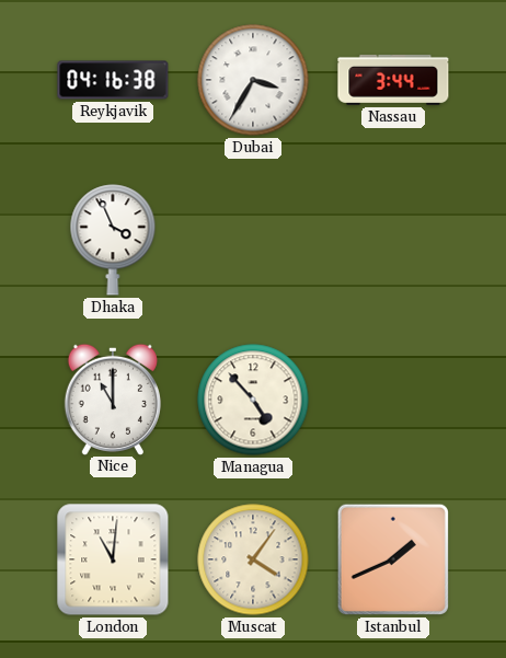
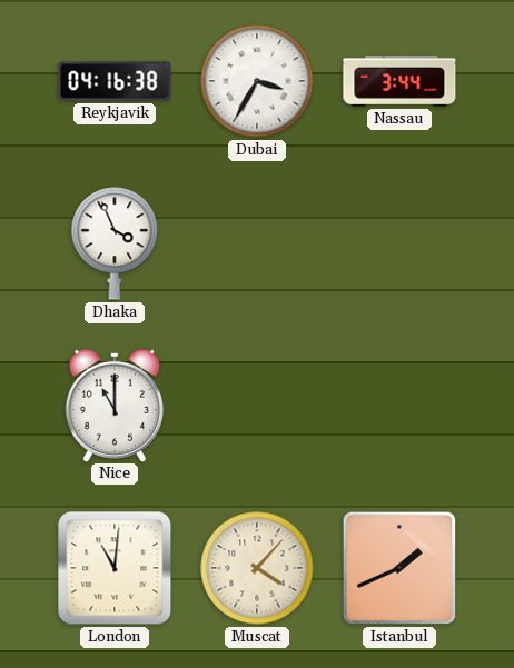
Managua: 4:53 -> none (253, 400)
Muscat: 4:06 -> 4:07 (257, 568)
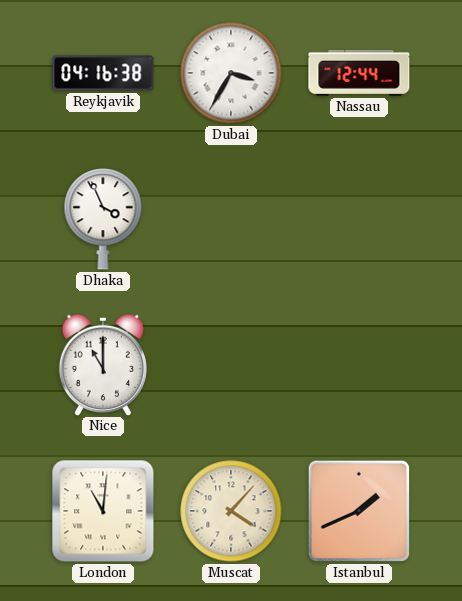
Nassau: 3:44 -> 12:44 (359, 73)
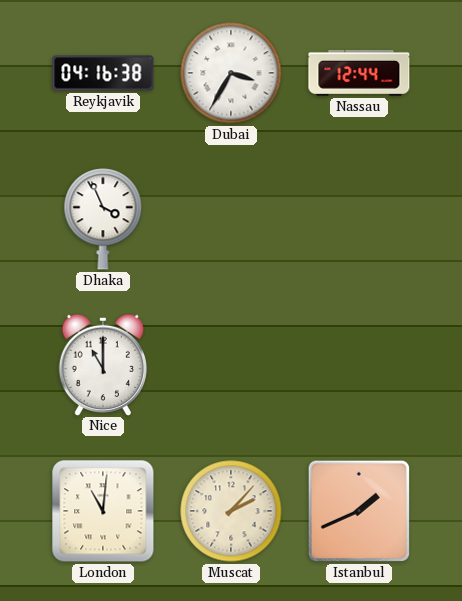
Muscat: 4:07 -> 2:07 (231, 511)
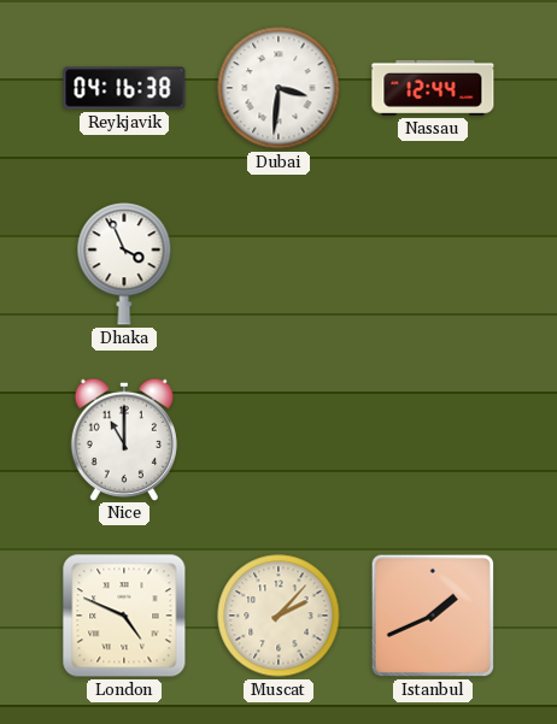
Dubai: 3:35 -> 3:31 (278, 88)
London: 11:01 -> 4:49 (124, 616)
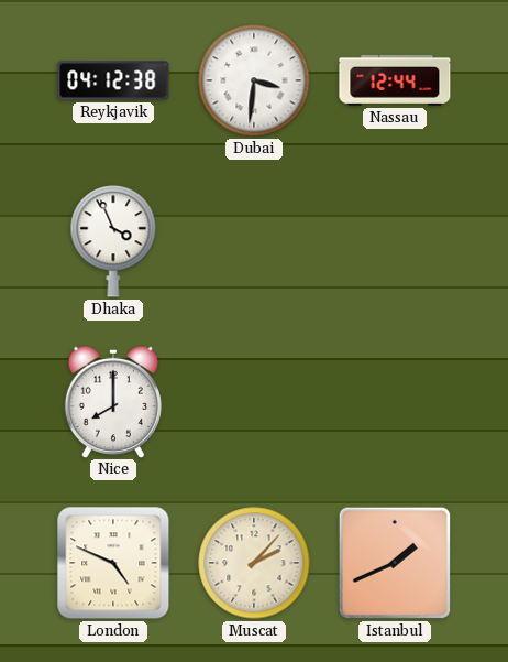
Reykjavik: 04:16 -> 04:12 (113, 80)
Nice: 11:00 -> 8:00 (113, 401)
